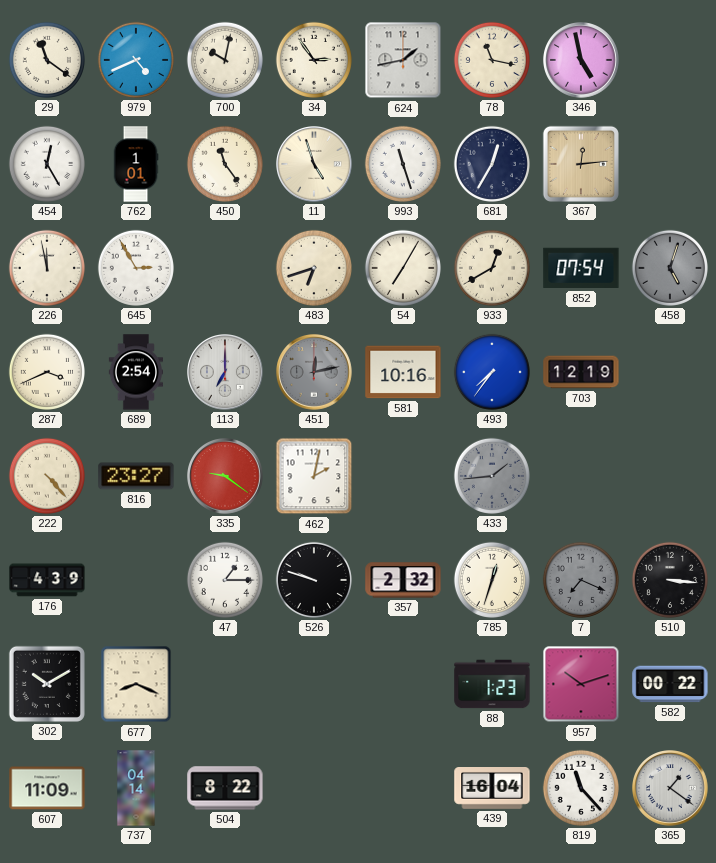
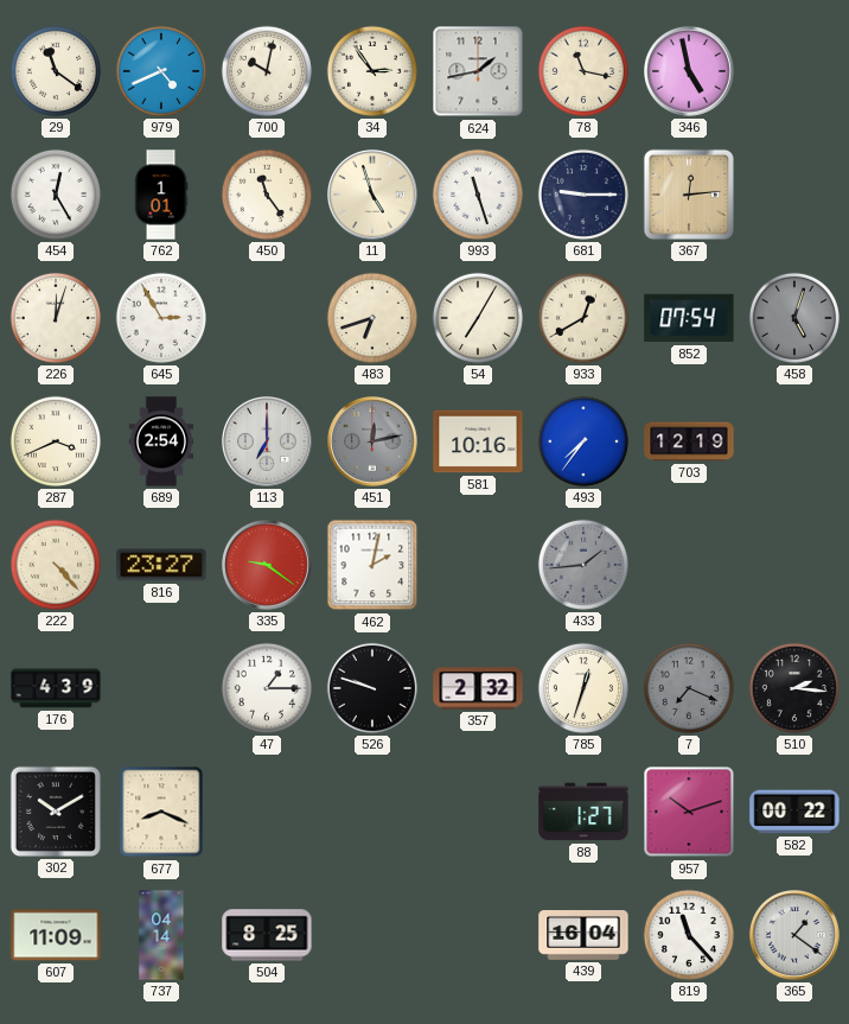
681: 12:35 -> 9:15 (583, 195)
226: 11:58 -> 12:03 (56, 318)
510: 3:16 -> 2:16 (794, 688)
88: 1:23 -> 1:27 (583, 812)
504: 8:22 -> 8:25 (267, 935)
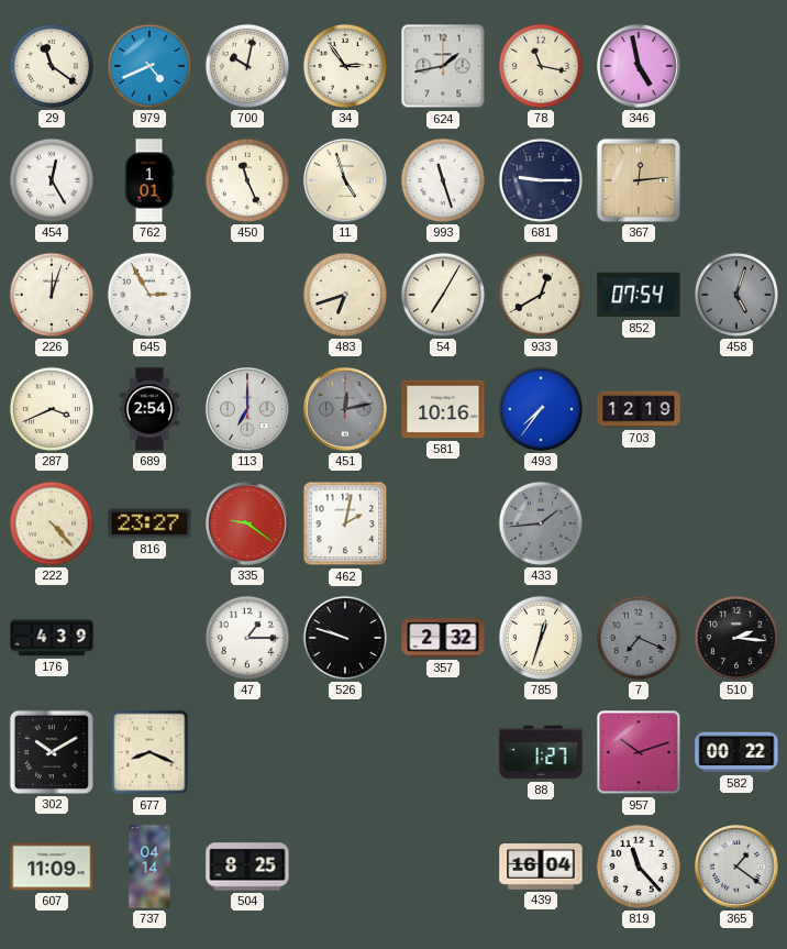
450: 11:24 -> 11:26 (247, 180)
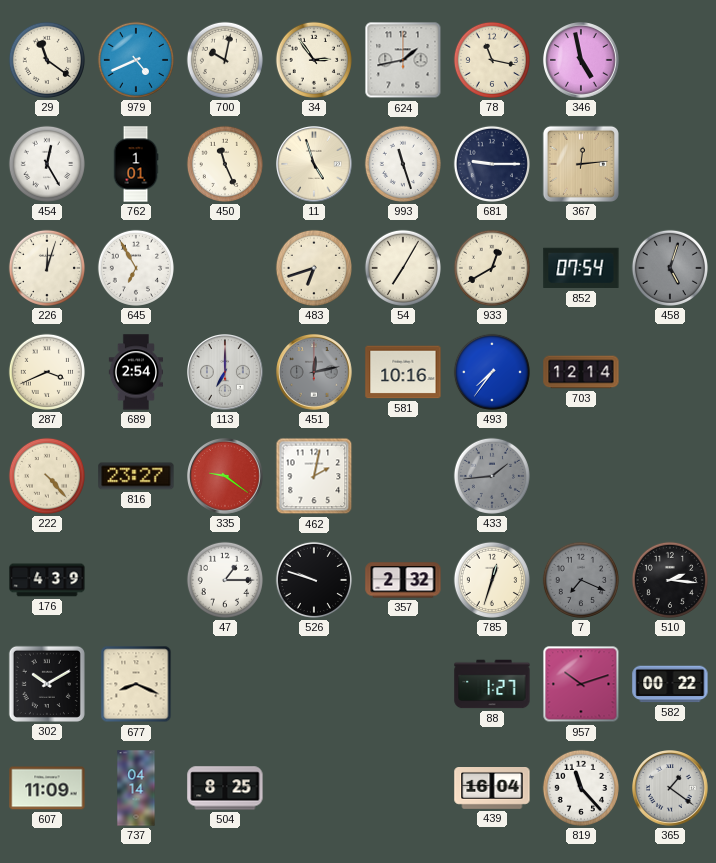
645: 2:55 -> 6:55 (136, 268)
703: 12:19 -> 12:14 (581, 372)
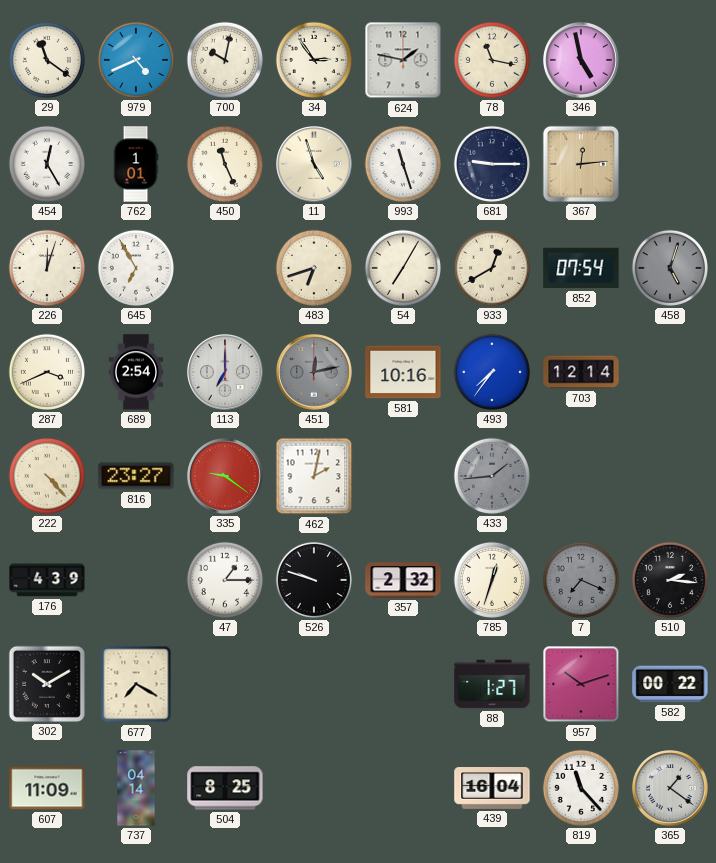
624: 1:43 -> 1:47 (403, 60)
677: 8:19 -> 7:20 (136, 684)
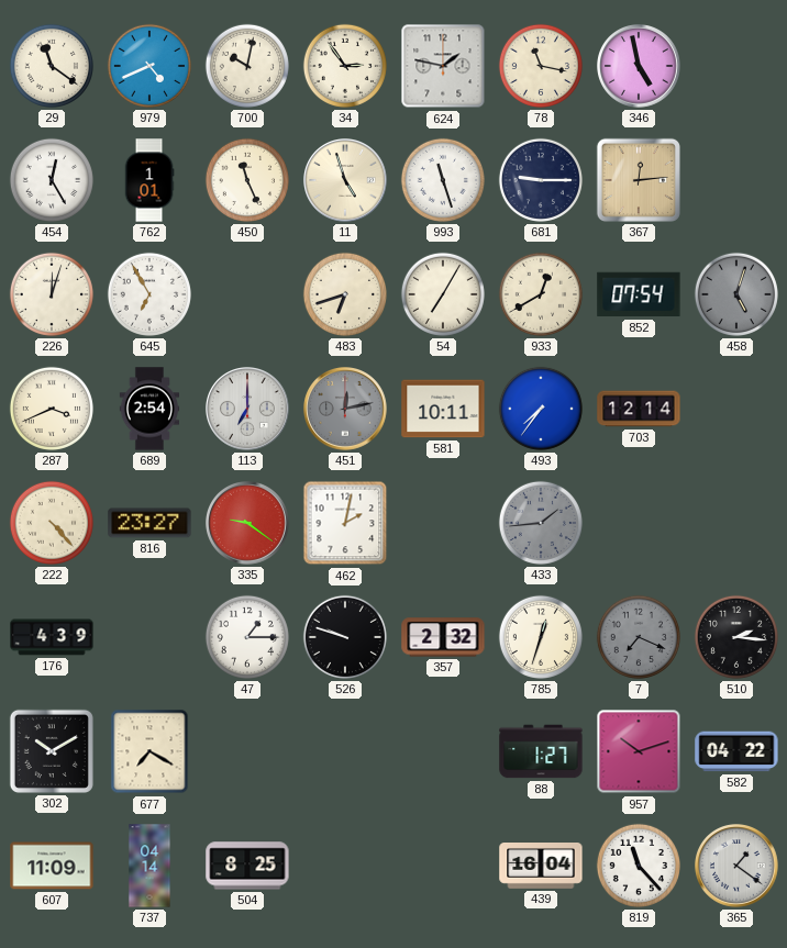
581: 10:16 -> 10:11 (443, 409)
582: 00:22 -> 04:22 (736, 751)
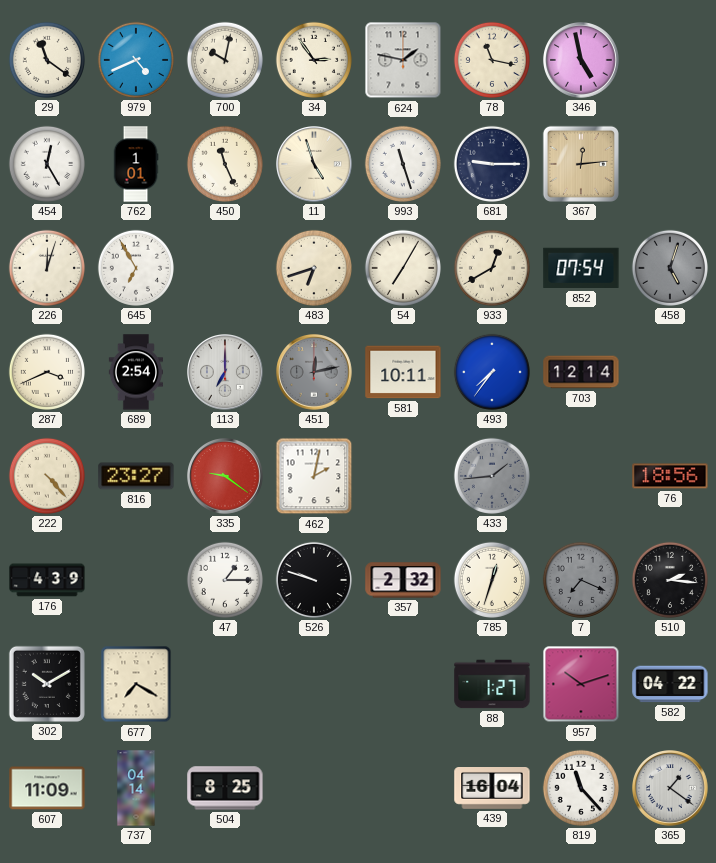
76: none -> 18:56 (670, 476)
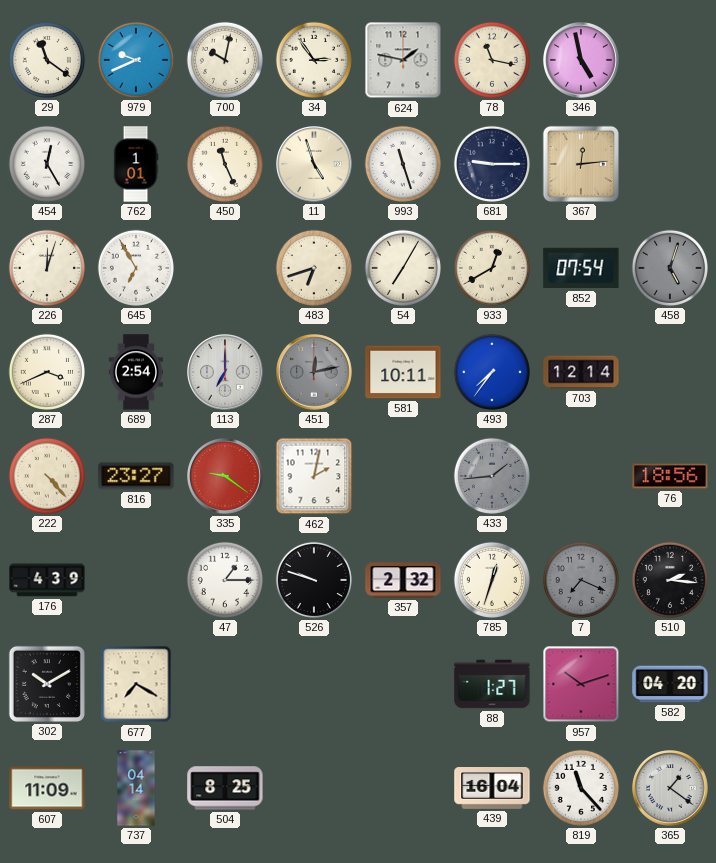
979: 4:41 -> 9:41 (136, 60)
582: 04:22 -> 04:20 (670, 684)
